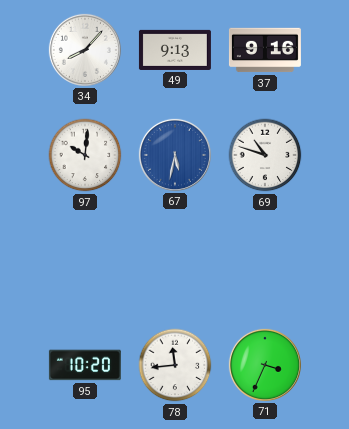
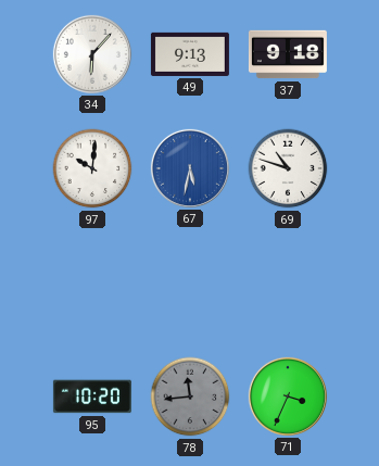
34: 8:07 -> 6:07 (92, 54)
37: 9:16 -> 9:18 (288, 54)
78 dial: white -> grey (190, 396)
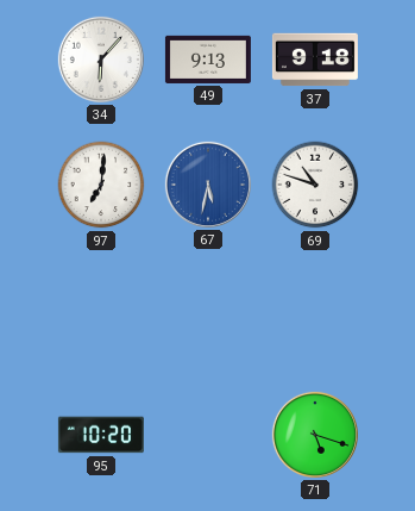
97: 10:01 -> 7:01 (101, 185)
78: 11:44 -> none (190, 396)
71: 3:34 -> 5:18 (315, 435)
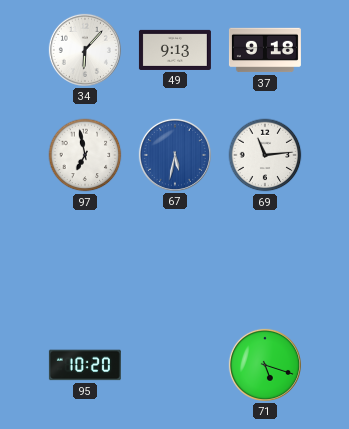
97: 7:01 -> 6:58 (85, 155)
69: 10:48 -> 11:14 (265, 155)
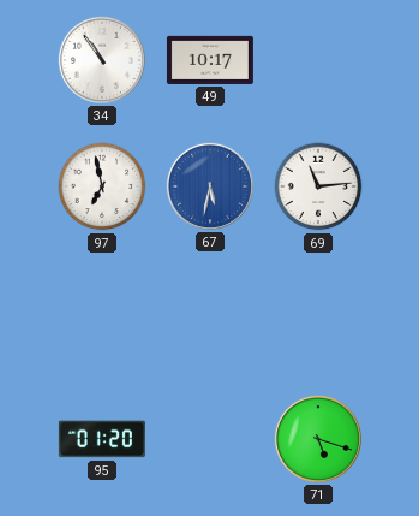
34: 6:07 -> 10:54 (102, 60)
49: 9:13 -> 10:17 (210, 60)
37: 9:18 -> none (265, 50)
95: 10:20 -> 01:20 (102, 439)
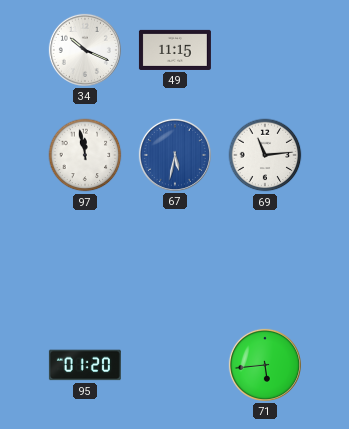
34: 10:54 -> 10:19 (85, 50)
49: 10:17 -> 11:15 (175, 50)
97: 6:58 -> 11:58 (85, 155)
71: 5:18 -> 5:44 (265, 365)
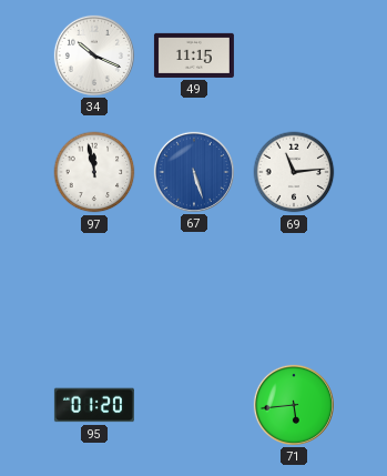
67: 5:32 -> 5:27 (194, 172)
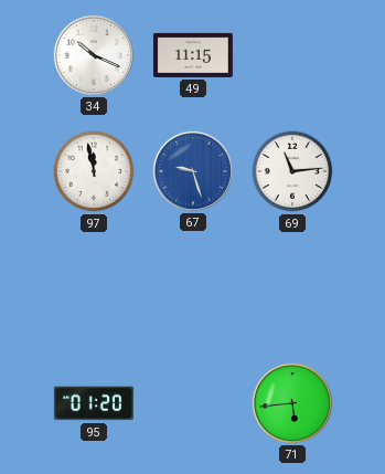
67: 5:27 -> 9:27 (193, 171)
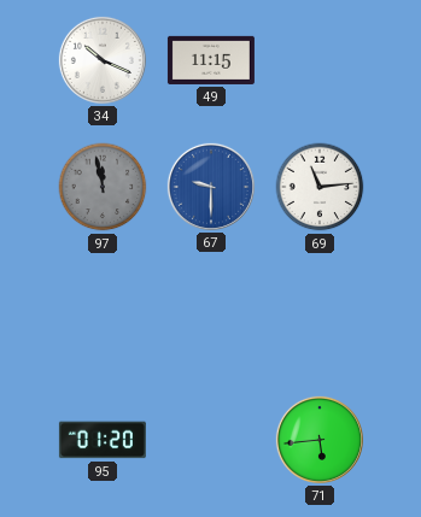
97 dial: white -> grey (103, 187)
67: 9:27 -> 9:30 (211, 187)
